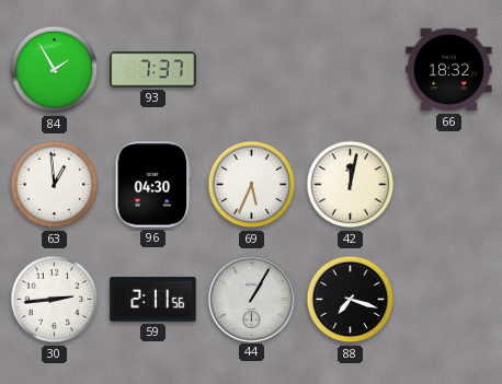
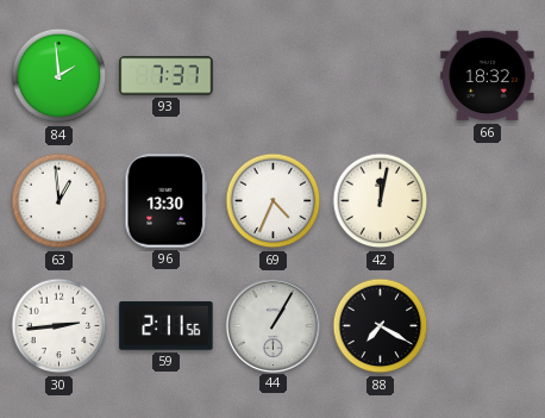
84: 1:55 -> 1:59 (59, 76)
96: 04:30 -> 13:30 (167, 201)
69: 5:34 -> 4:34 (274, 201)
88: 7:18 -> 7:20 (381, 326)
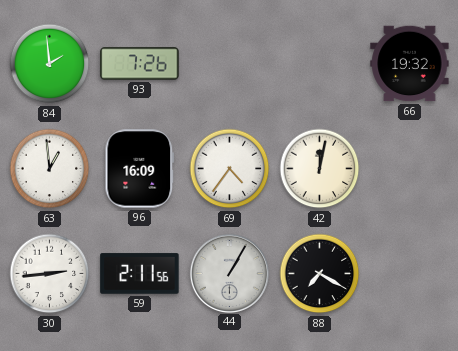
93: 7:37 -> 7:26 (140, 64)
66: 18:32 -> 19:32 (410, 64)
96: 13:30 -> 16:09 (140, 169)
69: 4:34 -> 4:36 (230, 169)
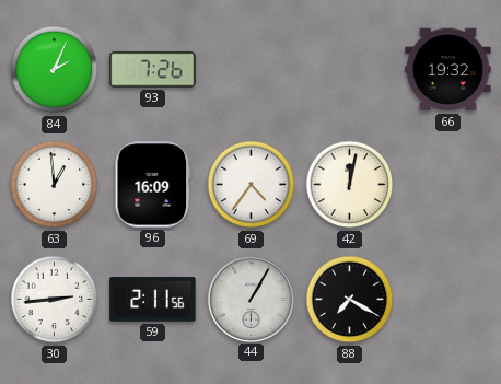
84: 1:59 -> 2:04 (55, 70)
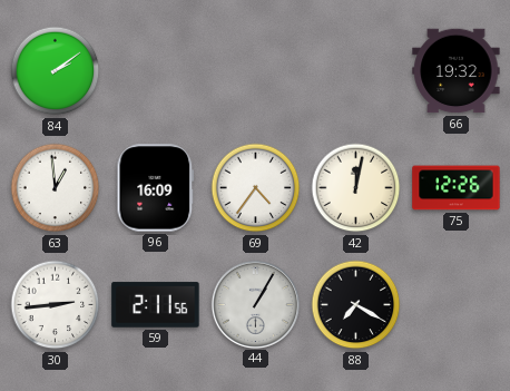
84: 2:04 -> 2:09 (56, 71)
93: 7:26 -> none (153, 70)
75: none -> 12:26 (457, 188)
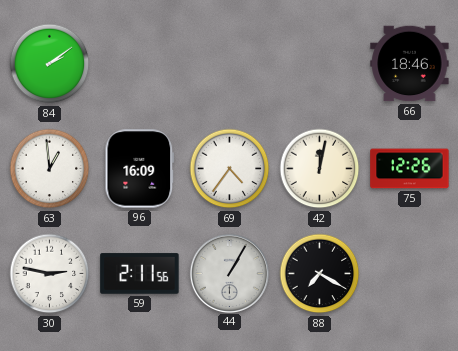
66: 19:32 -> 18:46 (410, 64)
30: 2:44 -> 2:47 (50, 274)
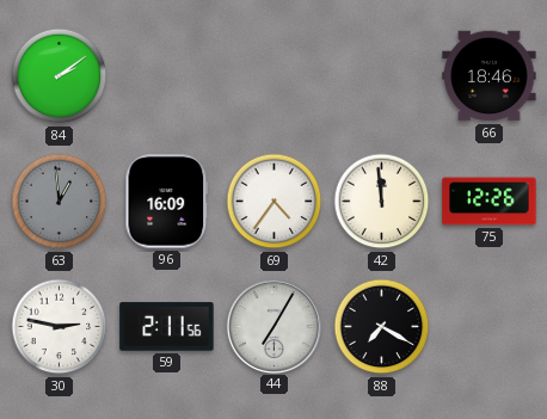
63 dial: white -> grey (60, 202)
42: 12:02 -> 11:59 (382, 202)
44: 1:05 -> 7:05 (273, 326)
